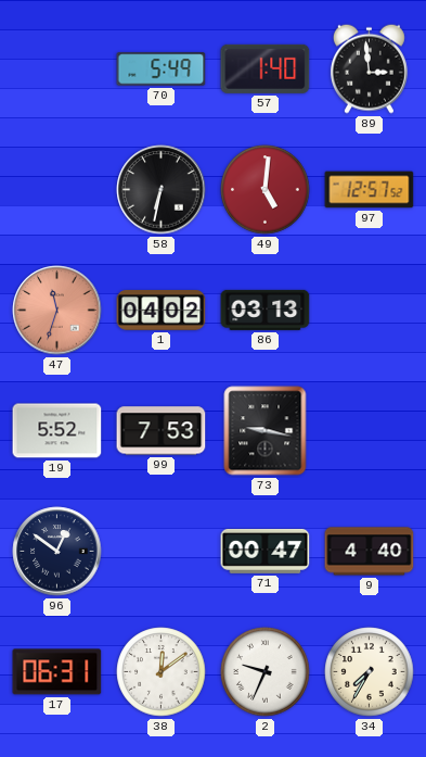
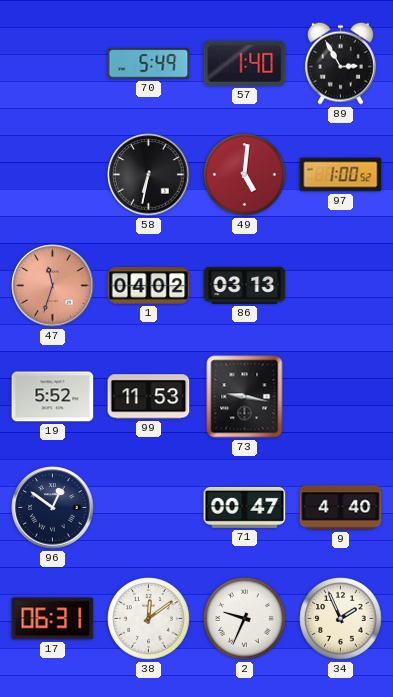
89: 2:59 -> 2:55 (340, 63)
97: 12:57 -> 1:00 (341, 175)
99: 7:53 -> 11:53 (149, 397)
34: 7:35 -> 1:56 (341, 619)
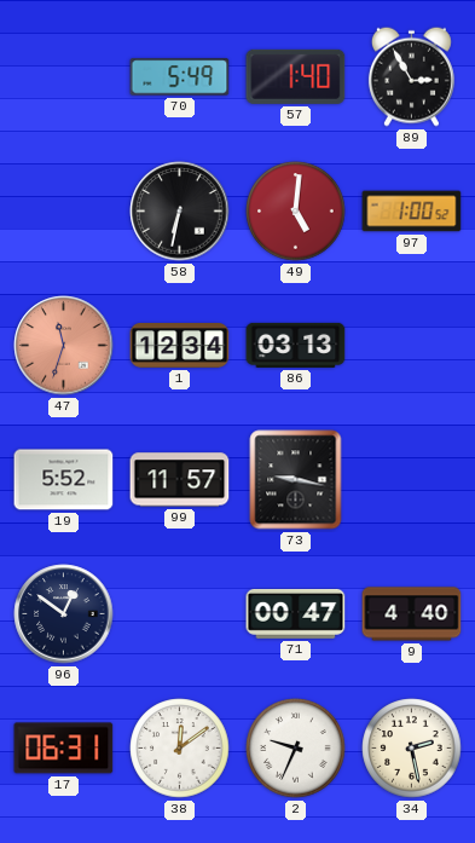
1: 04:02 -> 12:34 (180, 346)
99: 11:53 -> 11:57 (180, 480)
34: 1:56 -> 2:28 (412, 749)
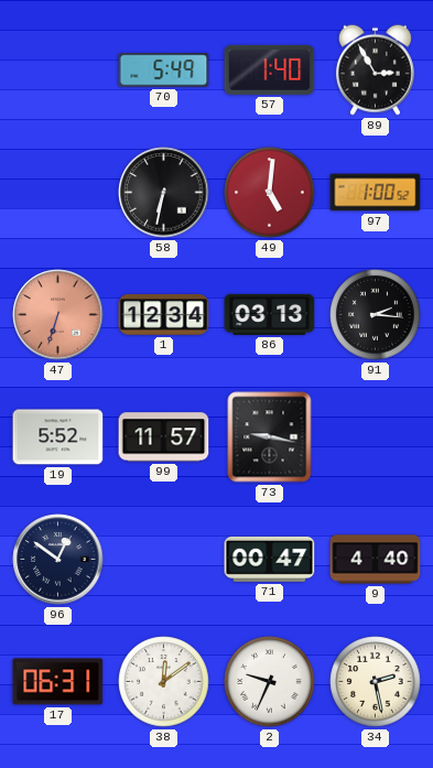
47: 11:33 -> 6:33 (58, 315)
91: none -> 2:16 (376, 315)
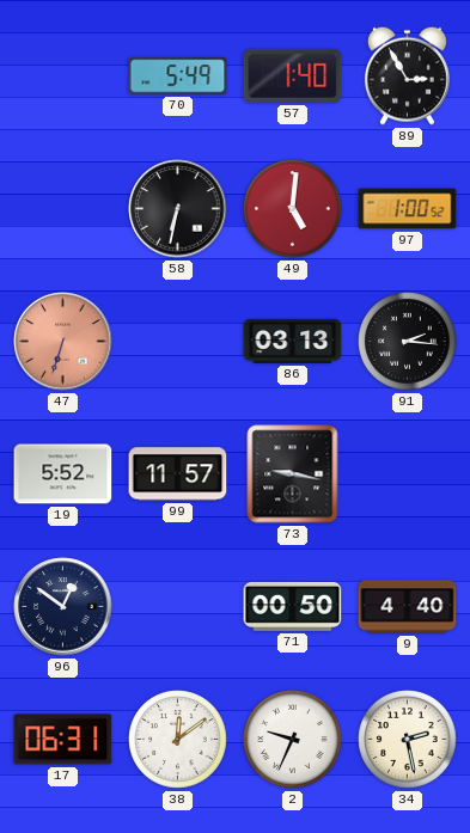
1: 12:34 -> none (164, 315)
71: 00:47 -> 00:50 (293, 606)
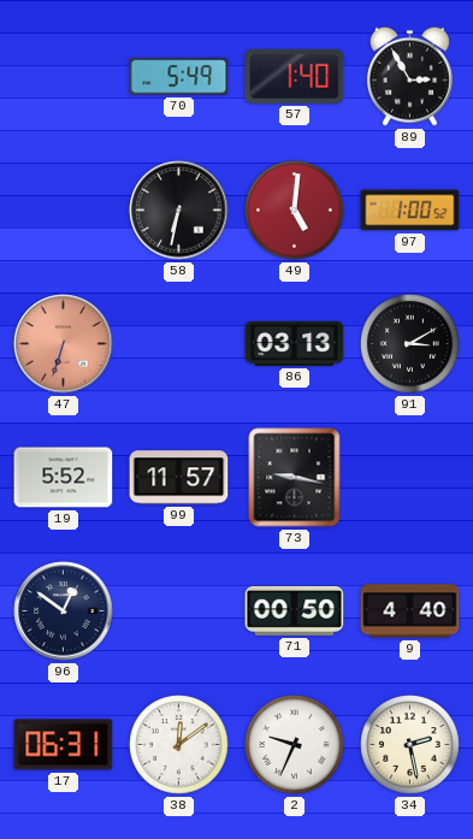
91: 2:16 -> 3:10 (410, 344)
